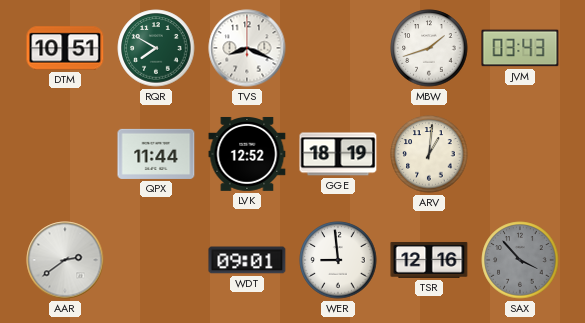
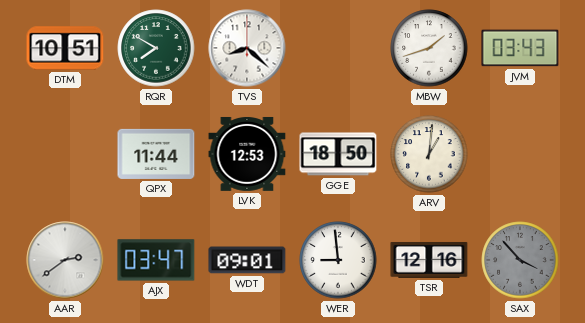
TVS: 8:19 -> 8:22 (247, 48)
LVK: 12:52 -> 12:53 (247, 154)
GGE: 18:19 -> 18:50 (338, 154)
AJX: none -> 03:47 (156, 260)
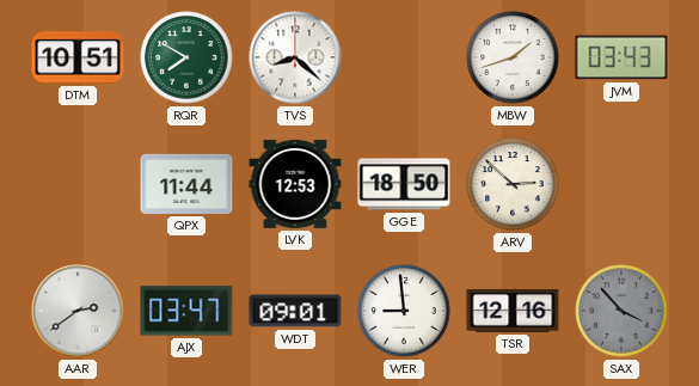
ARV: 1:01 -> 2:52 (513, 184)
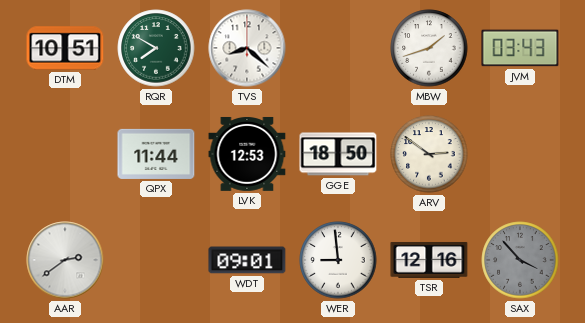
ARV: 2:52 -> 2:51 (429, 154)
AJX: 03:47 -> none (186, 311)
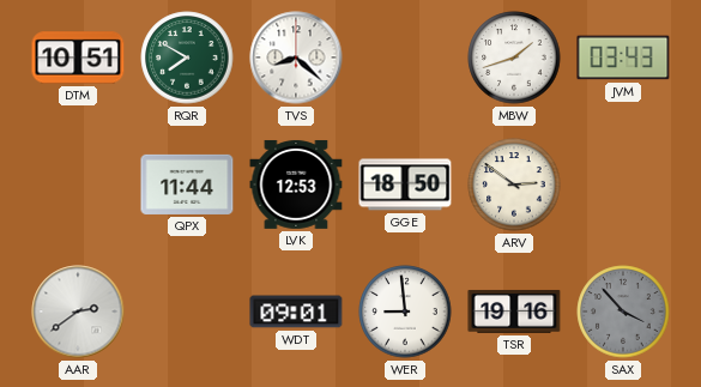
TSR: 12:16 -> 19:16 (514, 312)
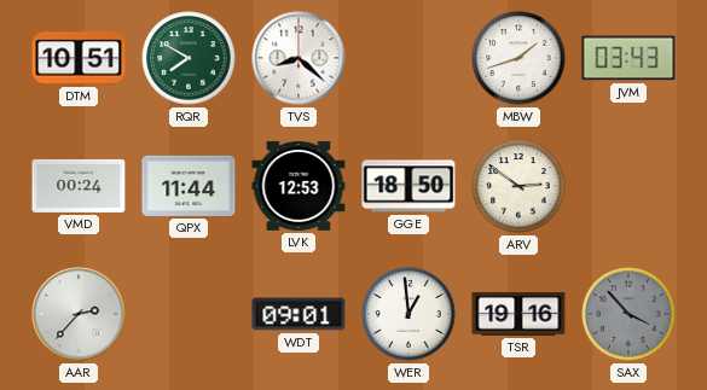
VMD: none -> 00:24 (79, 186)
AAR: 2:39 -> 2:37 (79, 314)
WER: 8:59 -> 12:59 (408, 314)
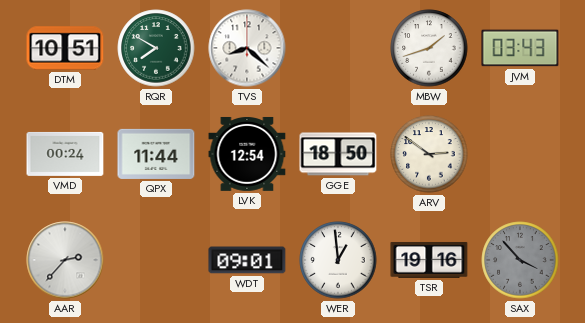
LVK: 12:53 -> 12:54 (247, 154)
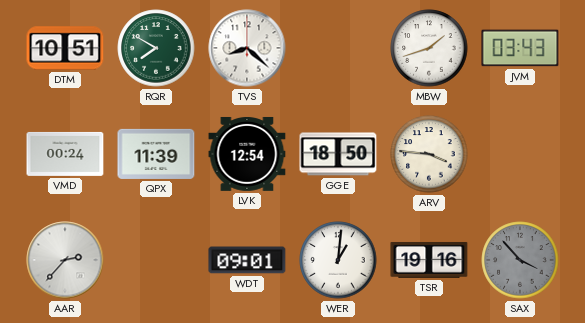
QPX: 11:44 -> 11:39 (156, 154)
ARV: 2:51 -> 3:46 (429, 154)
WER: 12:59 -> 1:01 (338, 260)
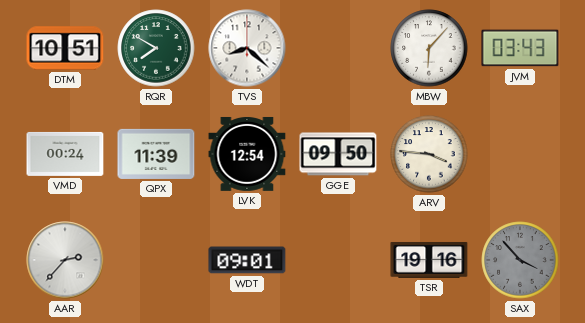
MBW: 1:42 -> 6:07 (429, 48)
GGE: 18:50 -> 09:50 (338, 154)
WER: 1:01 -> none (338, 260)
